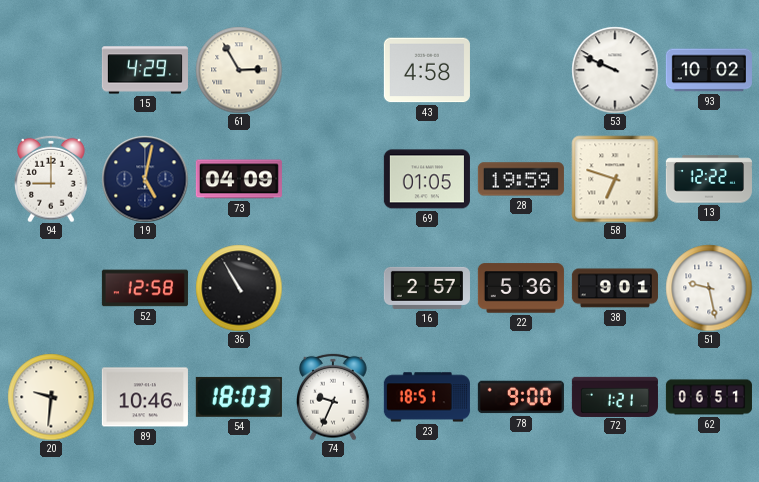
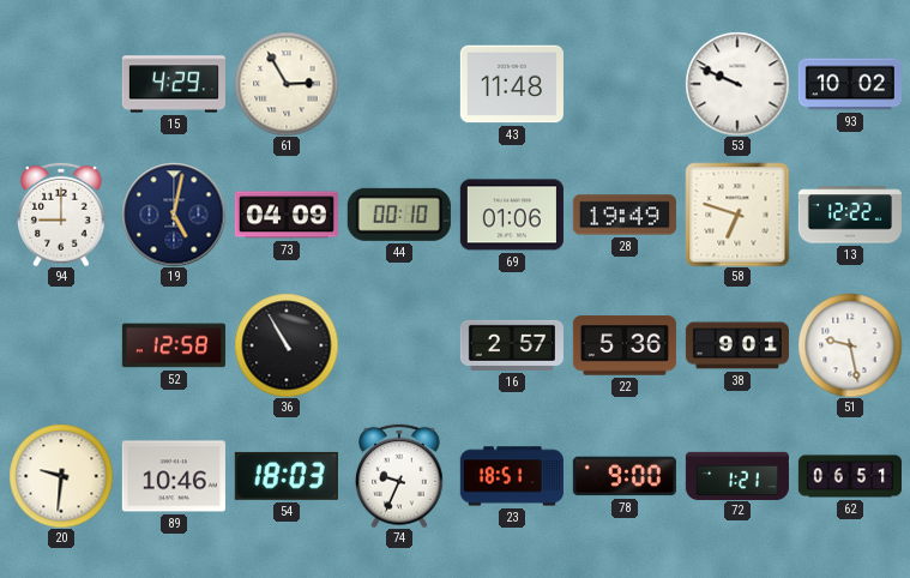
43: 4:58 -> 11:48 (512, 84)
44: none -> 00:10 (399, 215)
69: 01:05 -> 01:06 (512, 215)
28: 19:59 -> 19:49 (625, 215)
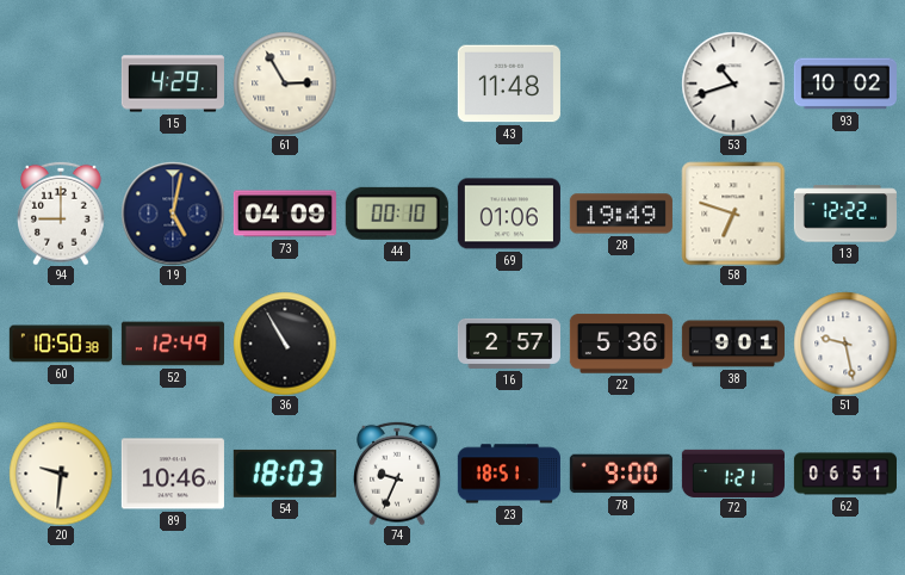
53: 9:49 -> 10:42 (733, 84)
60: none -> 10:50 (61, 344)
52: 12:58 -> 12:49 (173, 344)
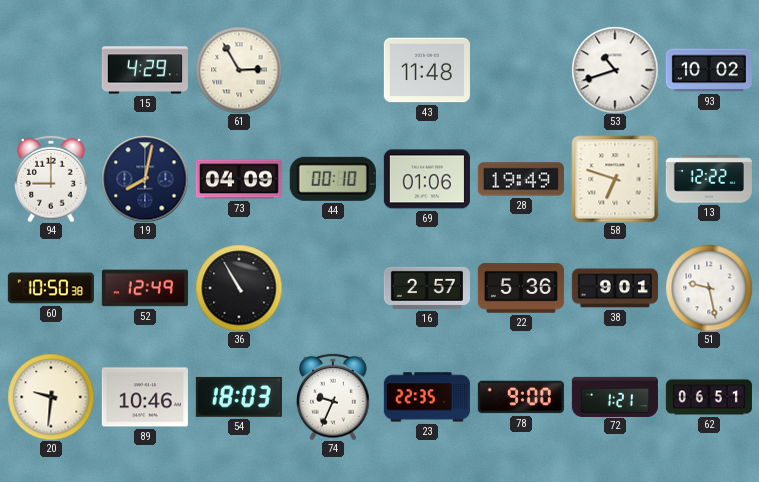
19: 5:02 -> 8:02 (145, 179)
23: 18:51 -> 22:35 (427, 397)
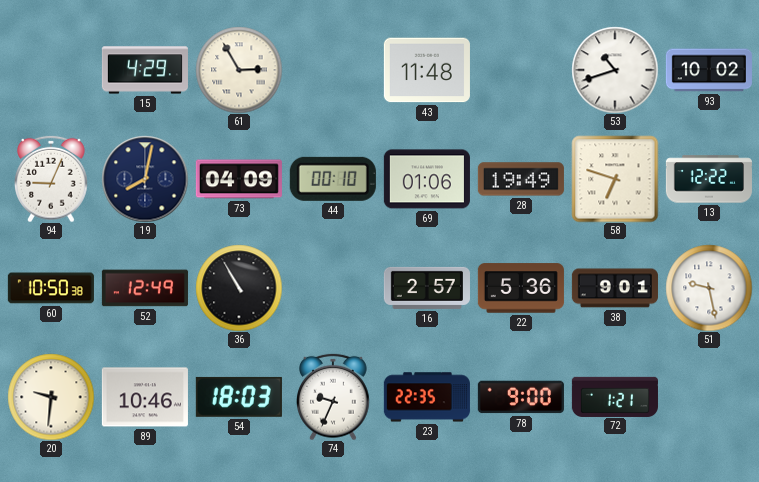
94: 9:00 -> 9:04 (52, 179)
62: 06:51 -> none (709, 397)
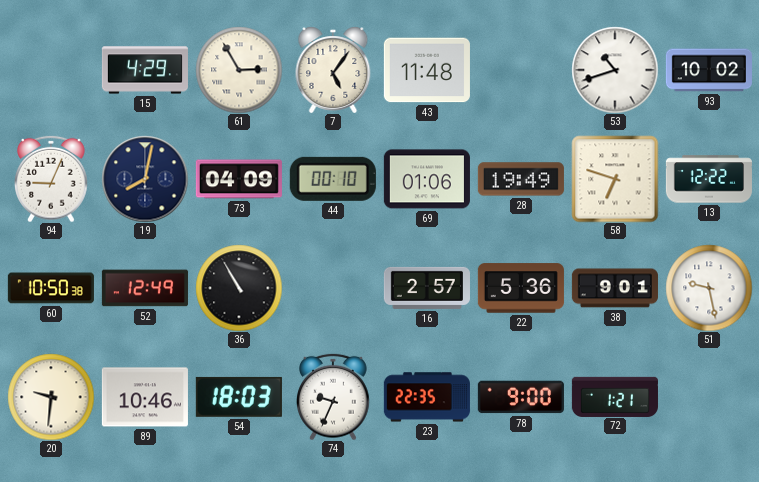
7: none -> 5:06 (333, 70)
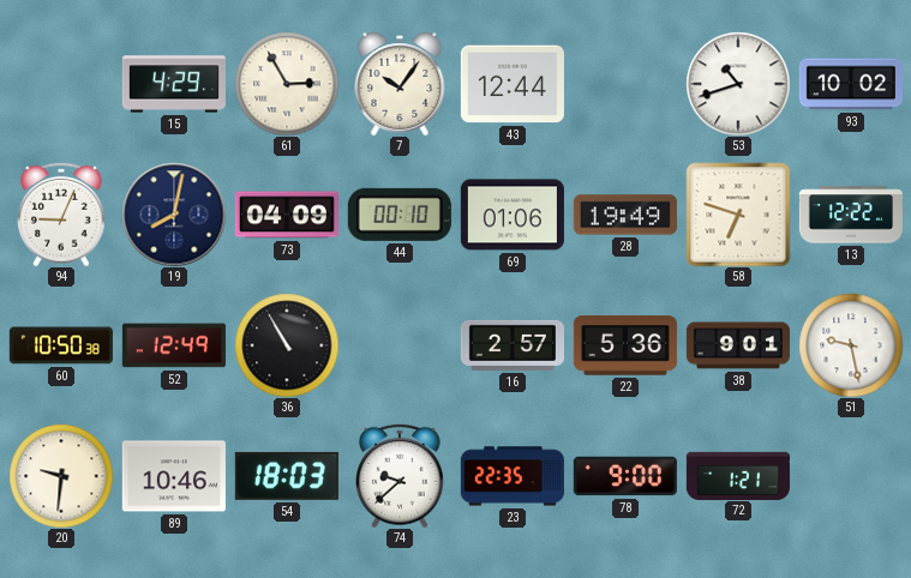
7: 5:06 -> 10:06 (400, 84)
43: 11:48 -> 12:44 (513, 84)
74: 9:34 -> 9:38 (401, 476)
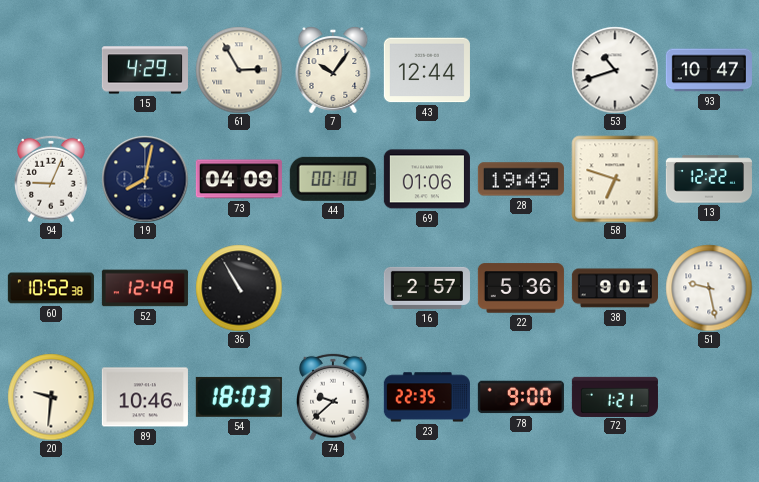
93: 10:02 -> 10:47 (709, 70)
60: 10:50 -> 10:52 (51, 288)
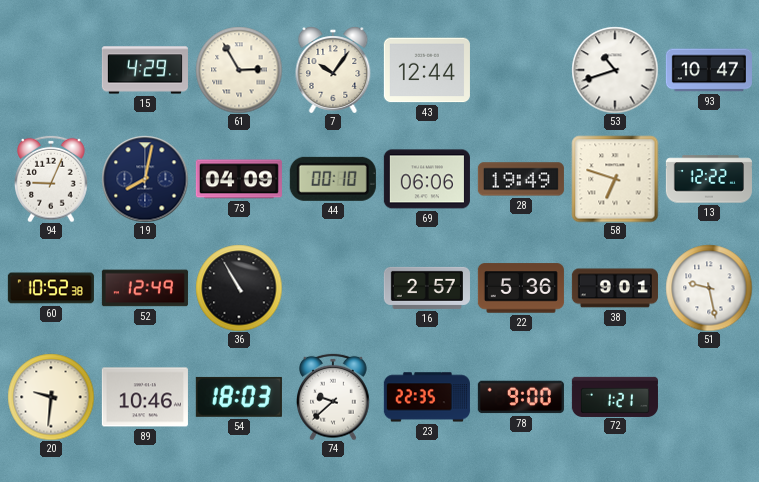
69: 01:06 -> 06:06 (427, 179)
